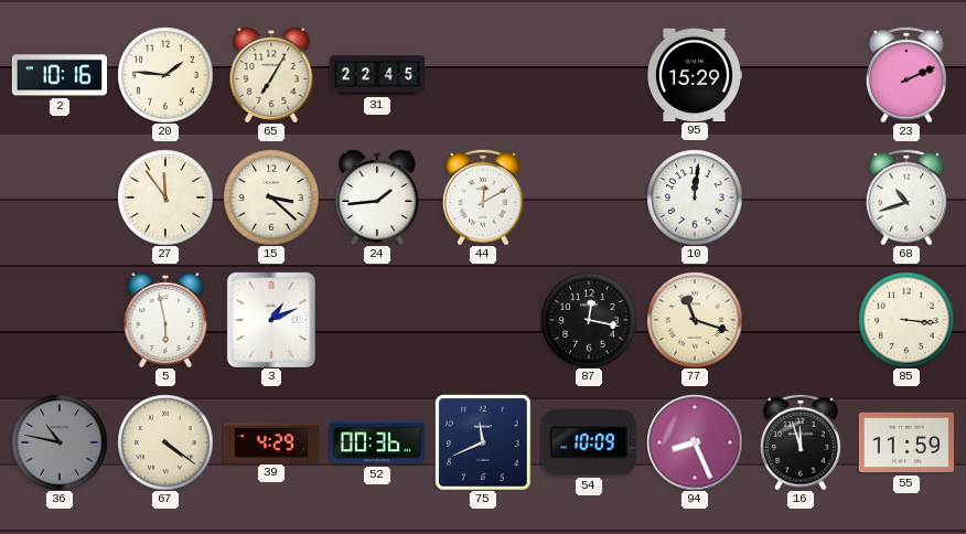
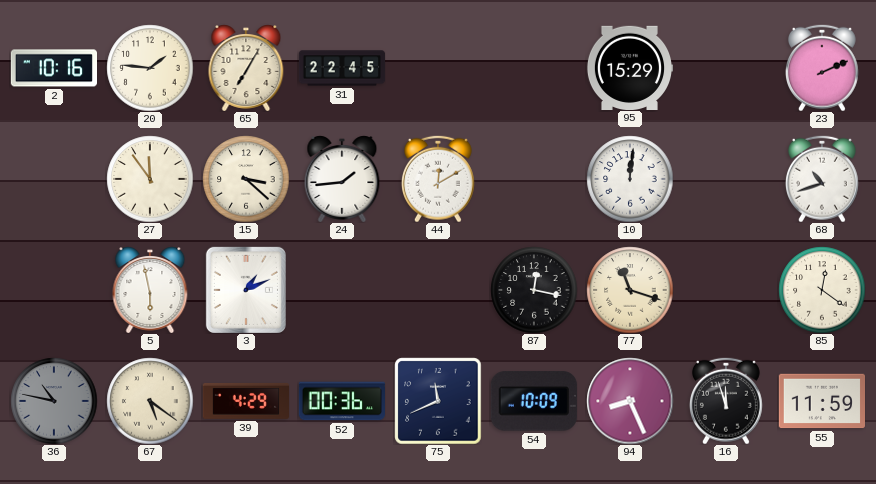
85: 3:16 -> 12:21 (822, 290)
67: 4:21 -> 5:21 (150, 401)
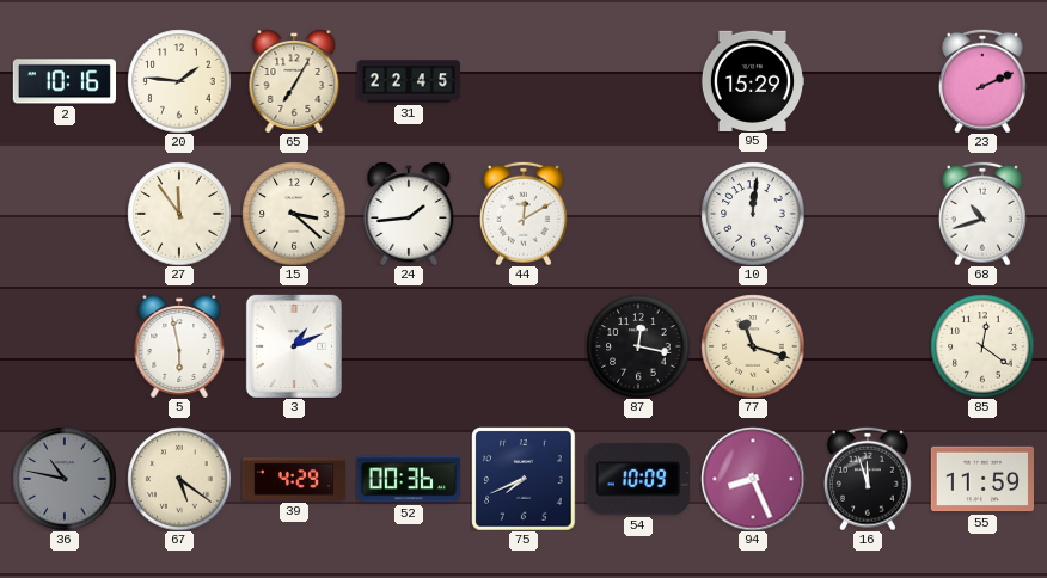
75: 11:41 -> 7:41 (523, 479)
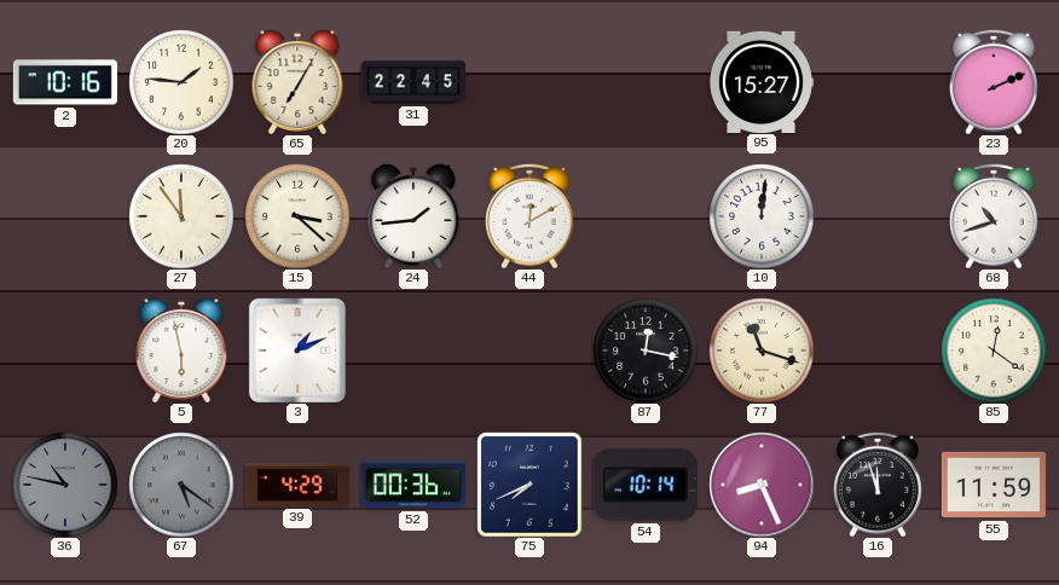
95: 15:29 -> 15:27 (760, 81)
67 dial: cream -> grey (181, 485)
54: 10:09 -> 10:14 (646, 485)
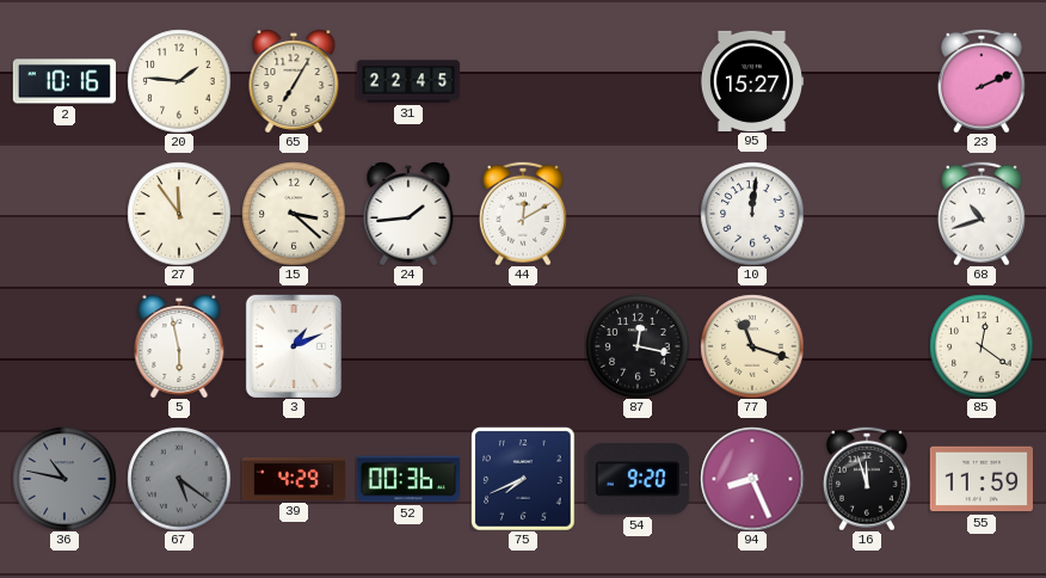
54: 10:14 -> 9:20 (638, 479)
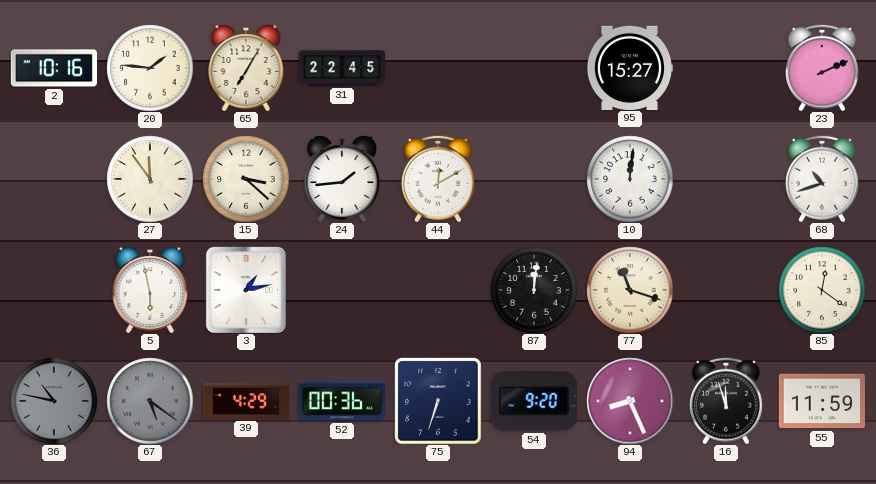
3: 1:11 -> 1:13 (246, 290)
87: 12:17 -> 12:01 (534, 290)
75: 7:41 -> 6:33 (438, 401)
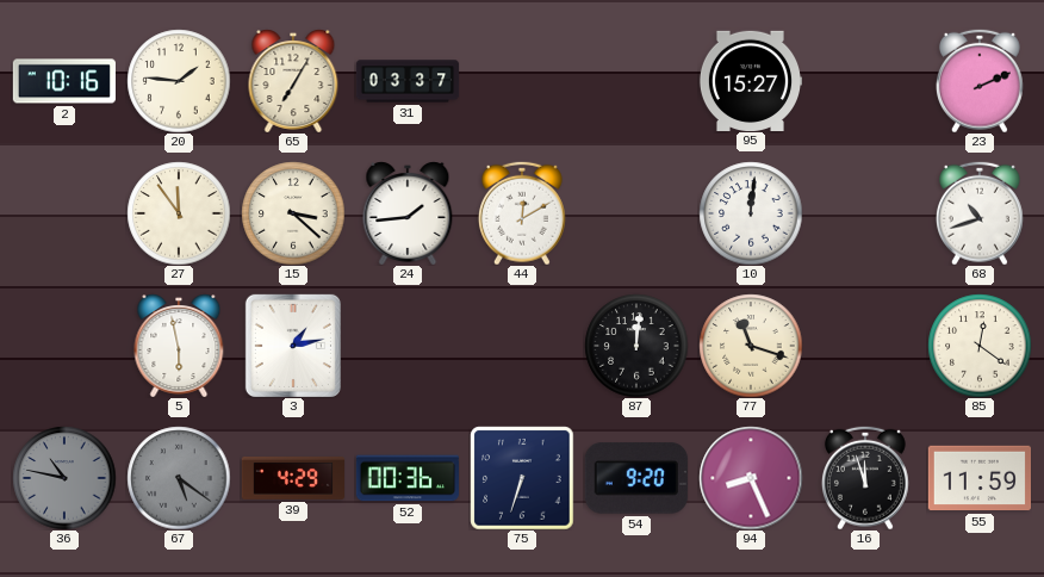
31: 22:45 -> 03:37 (408, 81)
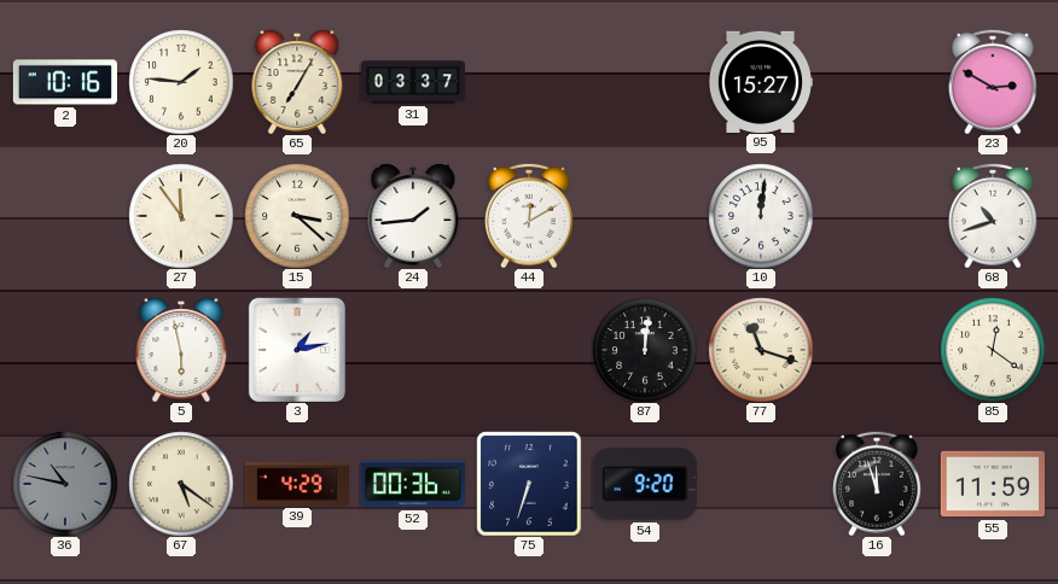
23: 2:11 -> 2:50 (993, 82)
67 dial: grey -> cream (181, 484)
94: 8:26 -> none (751, 478)
